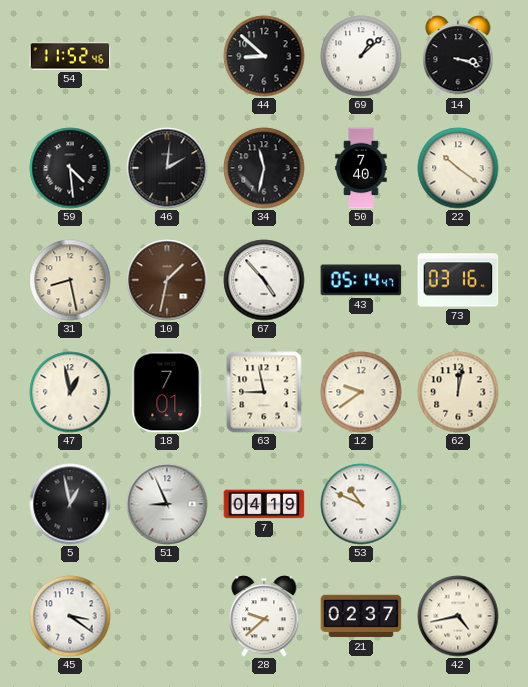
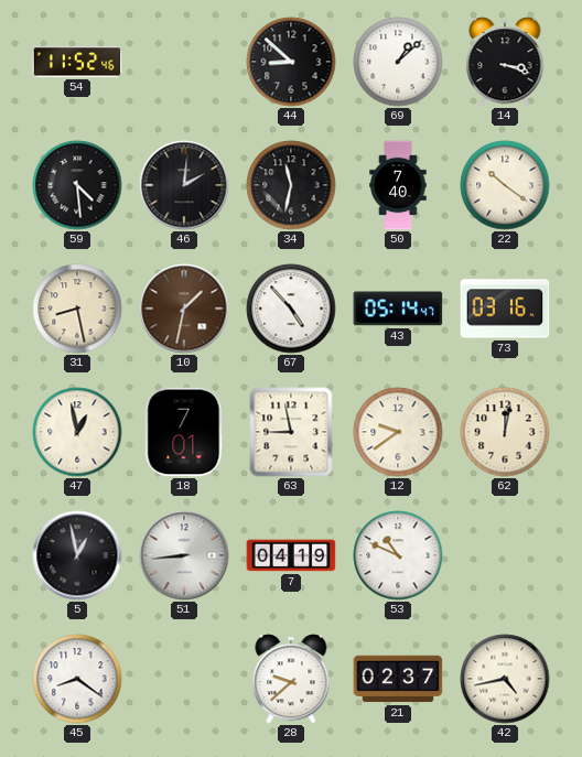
51: 8:56 -> 8:44 (184, 555)
45: 3:21 -> 8:21 (77, 679)
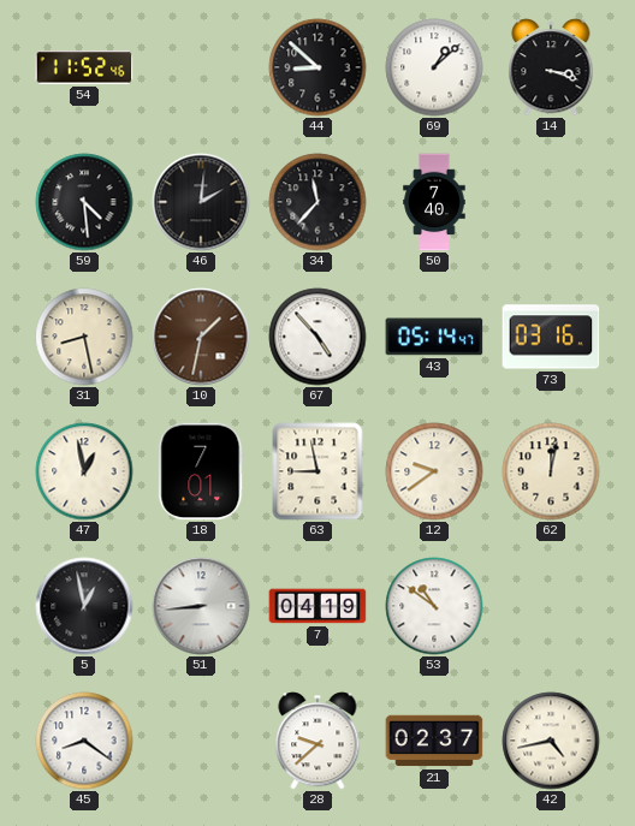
34: 11:32 -> 11:37 (317, 202)
22: 10:21 -> none (505, 185)
53: 10:49 -> 10:51 (434, 606)
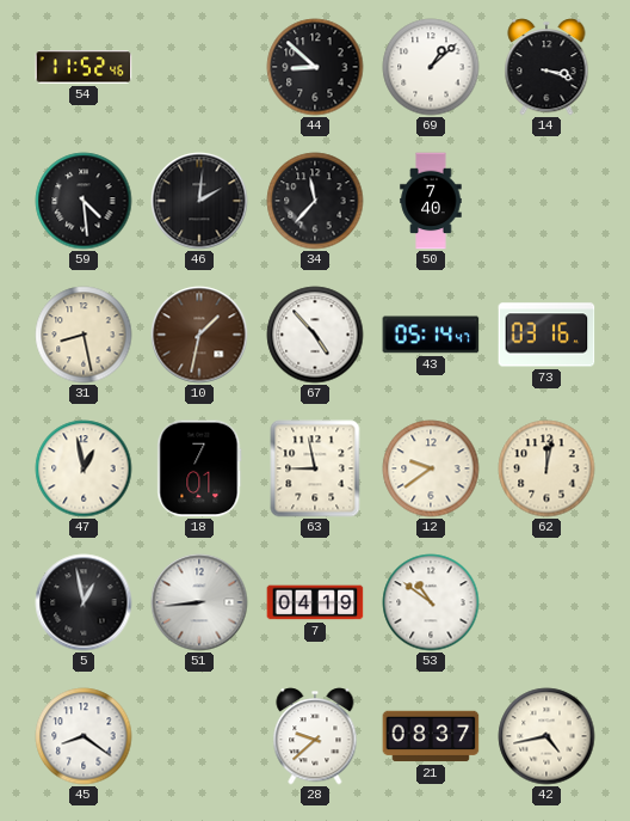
21: 02:37 -> 08:37 (431, 736)
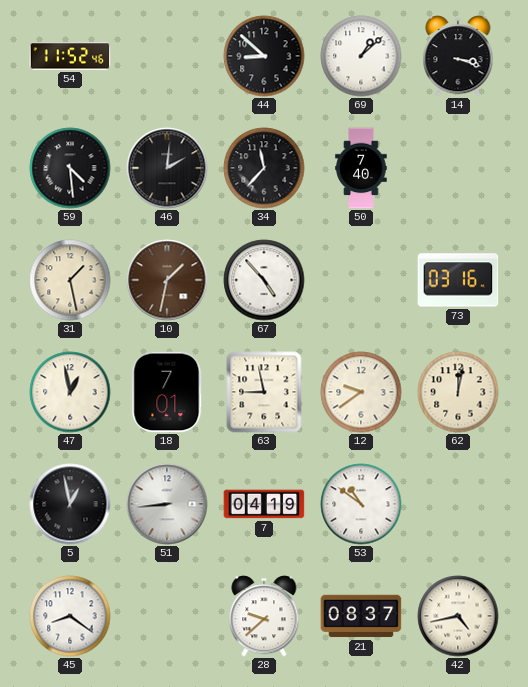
31: 8:28 -> 1:28 (70, 280)
43: 05:14 -> none (431, 335)
